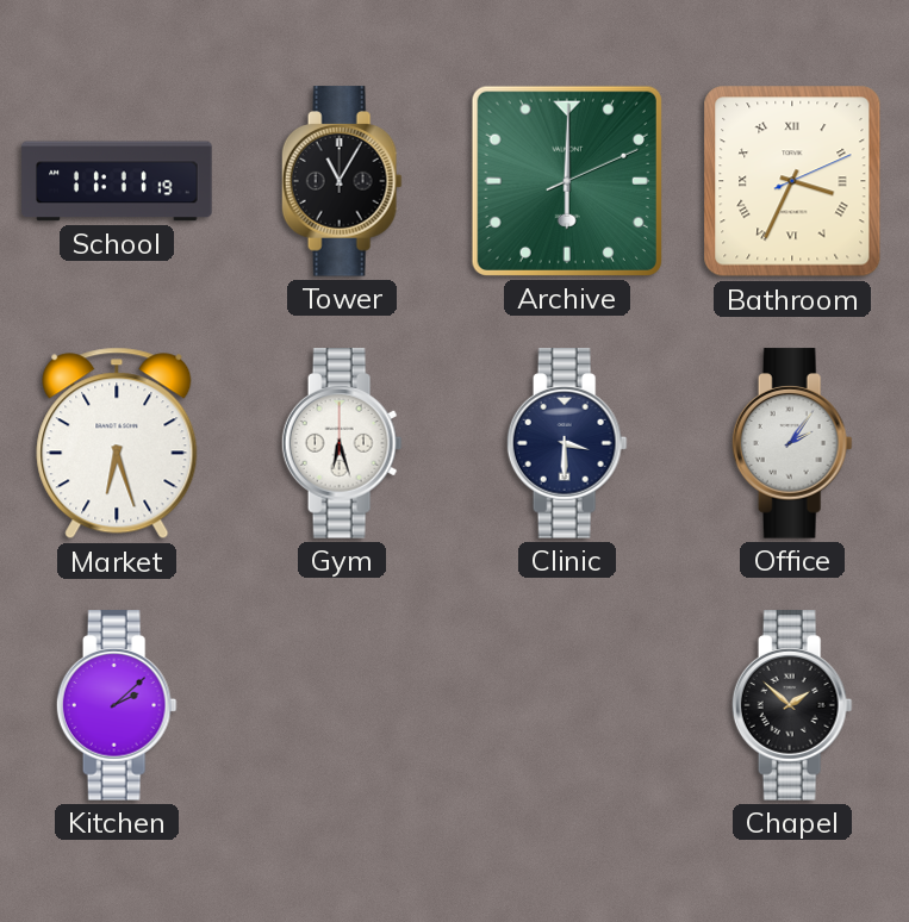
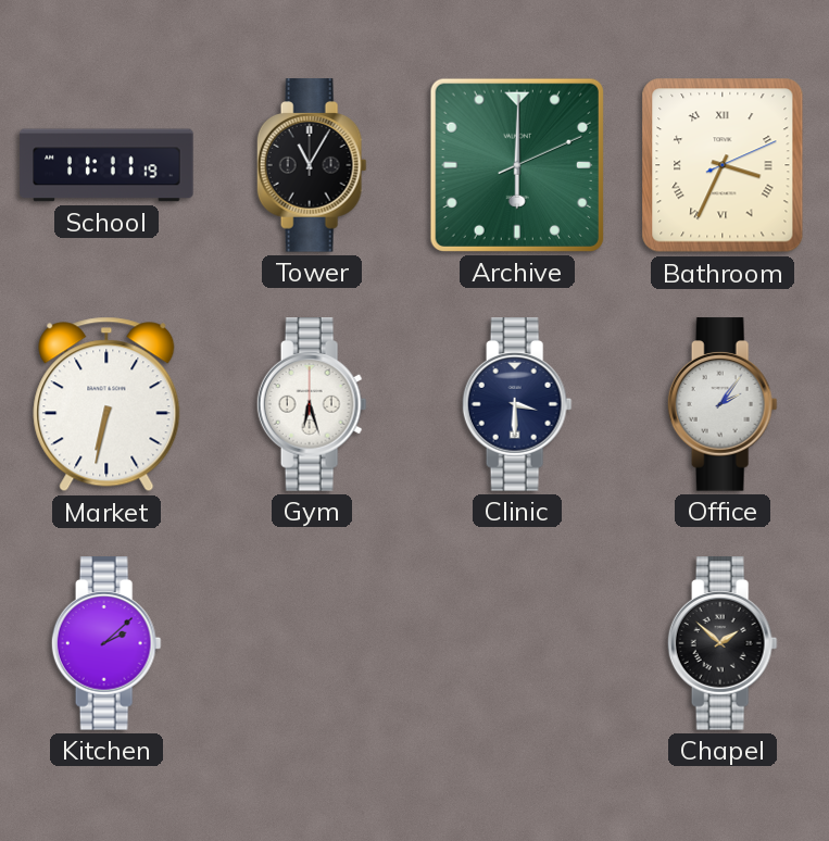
Market: 6:27 -> 6:32 (106, 404)
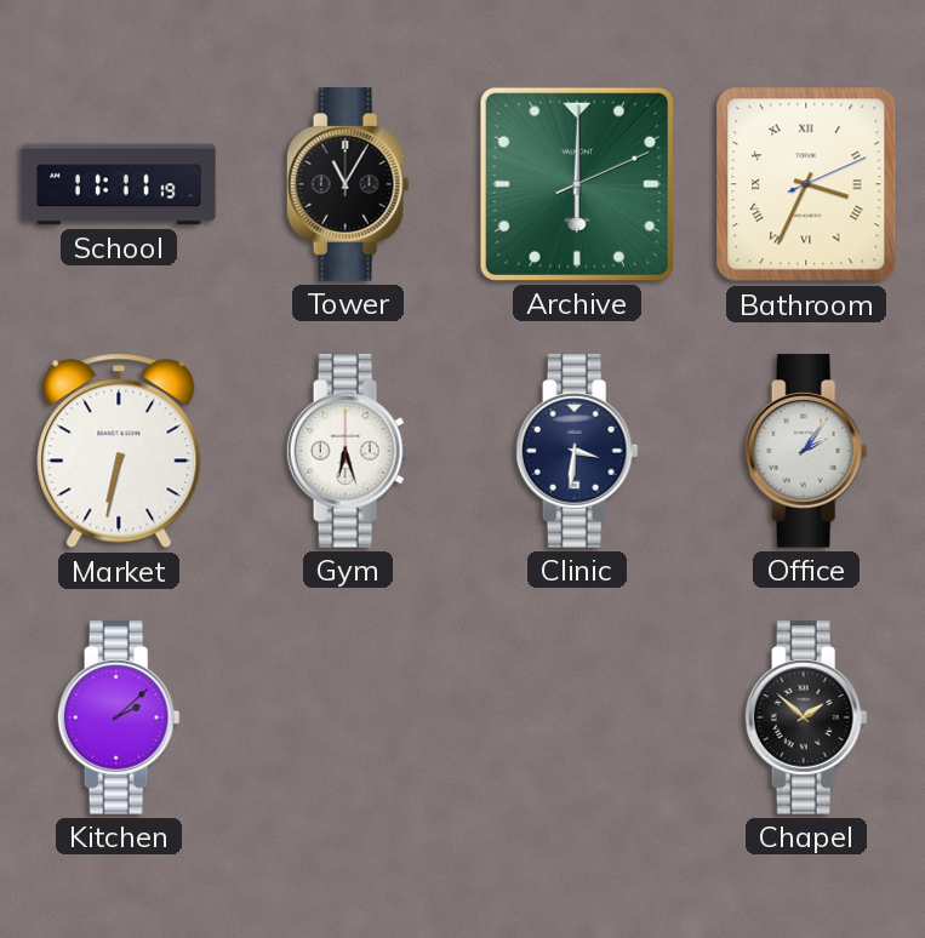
Clinic: 3:30 -> 3:31 (577, 451)
